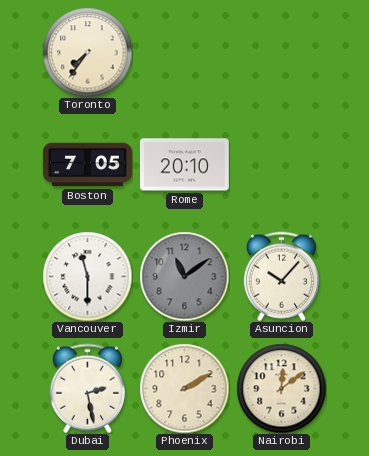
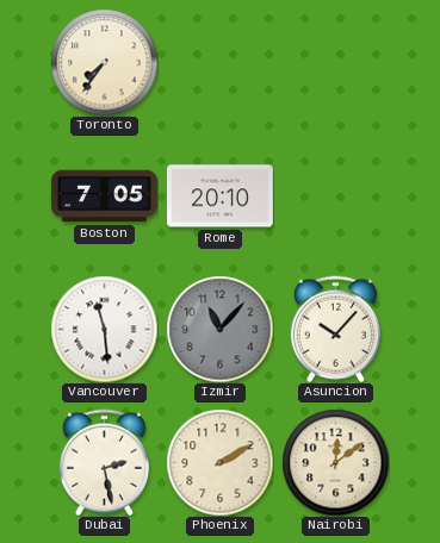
Vancouver: 11:30 -> 11:29 (104, 329)
Izmir: 11:09 -> 11:07 (219, 329)
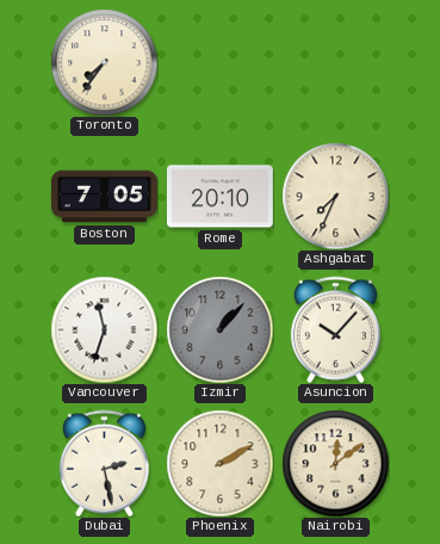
Ashgabat: none -> 7:34 (335, 196)
Vancouver: 11:29 -> 11:33 (104, 329)
Izmir: 11:07 -> 1:07 (219, 329)
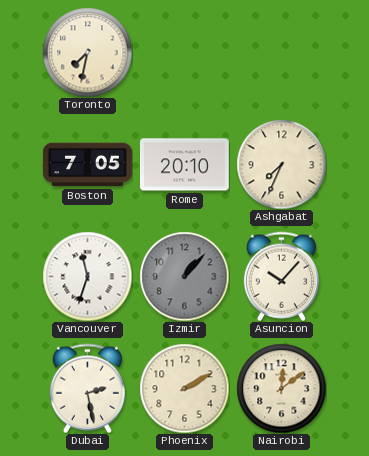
Toronto: 7:36 -> 7:32 (87, 52)
